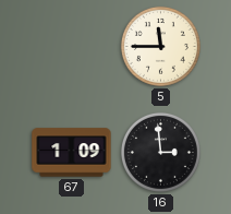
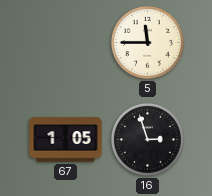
67: 1:09 -> 1:05 (66, 140)
16: 2:59 -> 2:57 (147, 139)
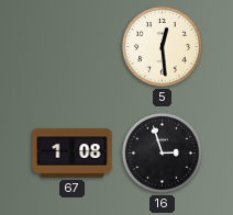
5: 11:45 -> 12:29 (162, 46)
67: 1:05 -> 1:08 (73, 154)
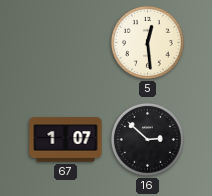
67: 1:08 -> 1:07 (66, 140)
16: 2:57 -> 2:52 (147, 139)
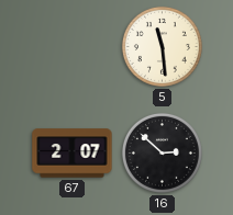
5: 12:29 -> 11:29 (162, 46)
67: 1:07 -> 2:07 (73, 154)
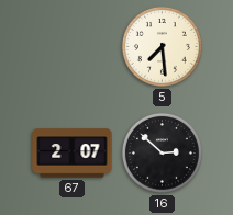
5: 11:29 -> 7:29 (162, 46)
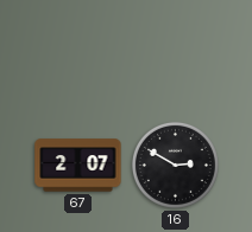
5: 7:29 -> none (162, 46)
16: 2:52 -> 2:50 (175, 165)
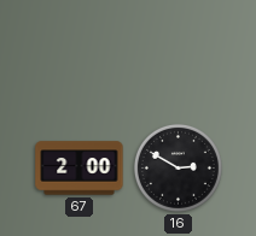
67: 2:07 -> 2:00 (80, 169)
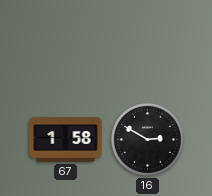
67: 2:00 -> 1:58 (66, 140)
